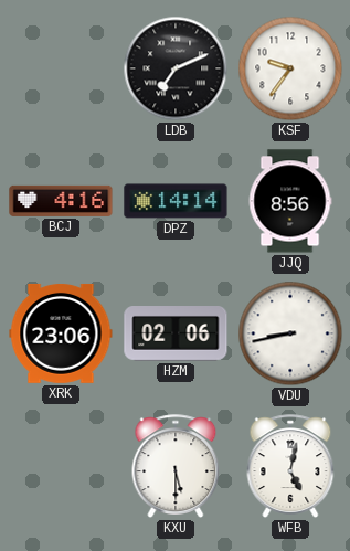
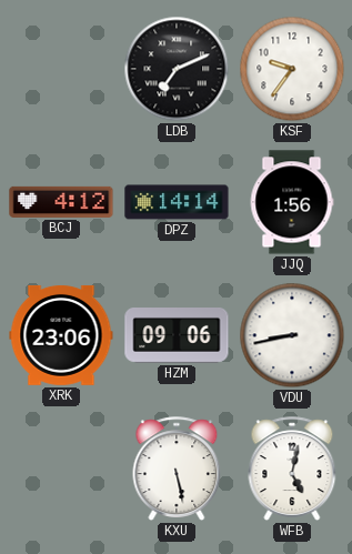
BCJ: 4:16 -> 4:12 (61, 202)
JJQ: 8:56 -> 1:56 (292, 202)
HZM: 02:06 -> 09:06 (177, 336)
KXU: 5:30 -> 5:28 (177, 469)
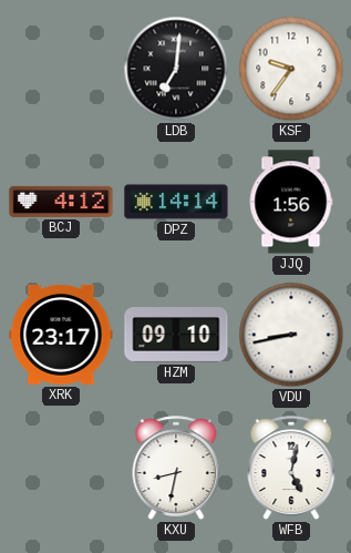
LDB: 7:11 -> 7:01 (176, 69)
XRK: 23:06 -> 23:17 (61, 335)
HZM: 09:06 -> 09:10 (176, 336)
KXU: 5:28 -> 8:32 (176, 468)
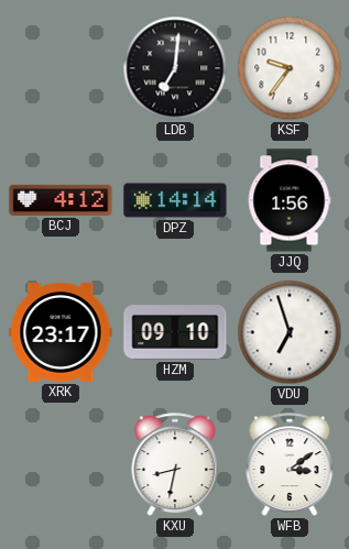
VDU: 8:43 -> 6:57 (290, 332)
WFB: 5:02 -> 3:09 (290, 464)
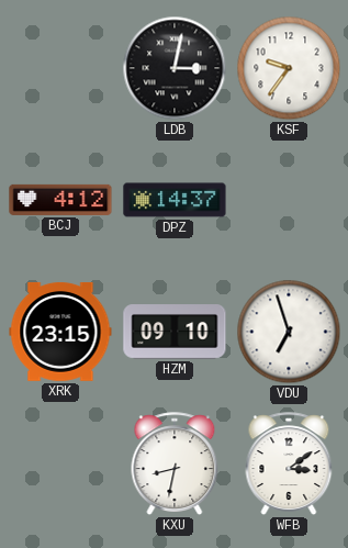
LDB: 7:01 -> 3:02 (175, 68)
DPZ: 14:14 -> 14:37 (175, 200)
JJQ: 1:56 -> none (290, 200)
XRK: 23:17 -> 23:15 (60, 332)
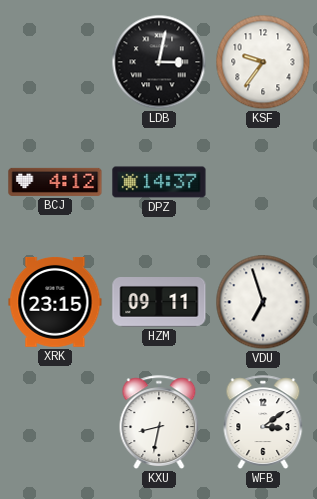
HZM: 09:10 -> 09:11 (159, 303)
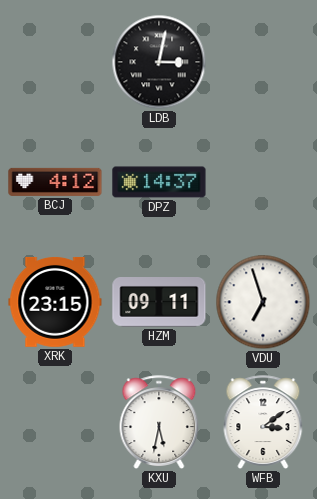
KSF: 9:36 -> none (263, 62)
KXU: 8:32 -> 5:32 (159, 422)
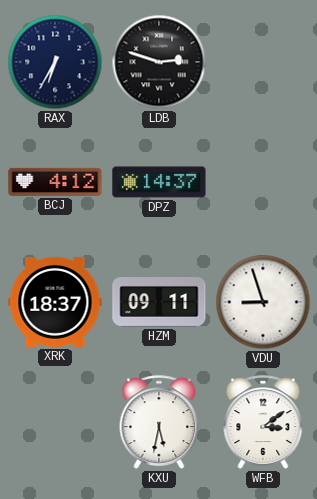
RAX: none -> 6:35 (55, 62)
LDB: 3:02 -> 2:48 (159, 62)
XRK: 23:15 -> 18:37 (55, 302)
VDU: 6:57 -> 8:57 (263, 302)
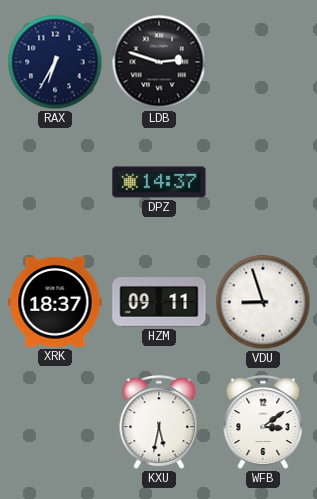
BCJ: 4:12 -> none (55, 182)
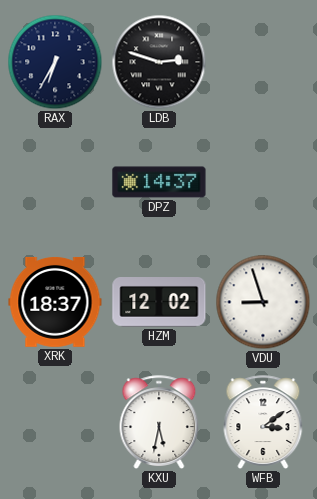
HZM: 09:11 -> 12:02 (159, 303)
